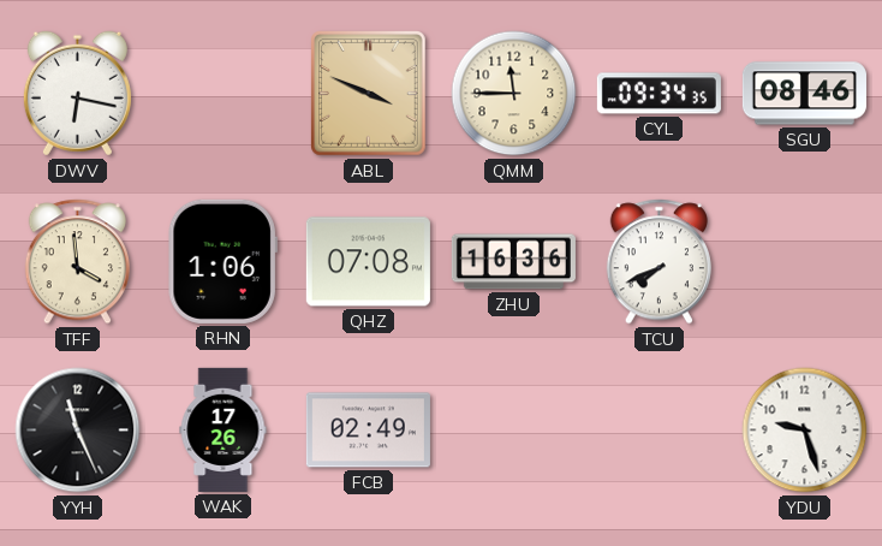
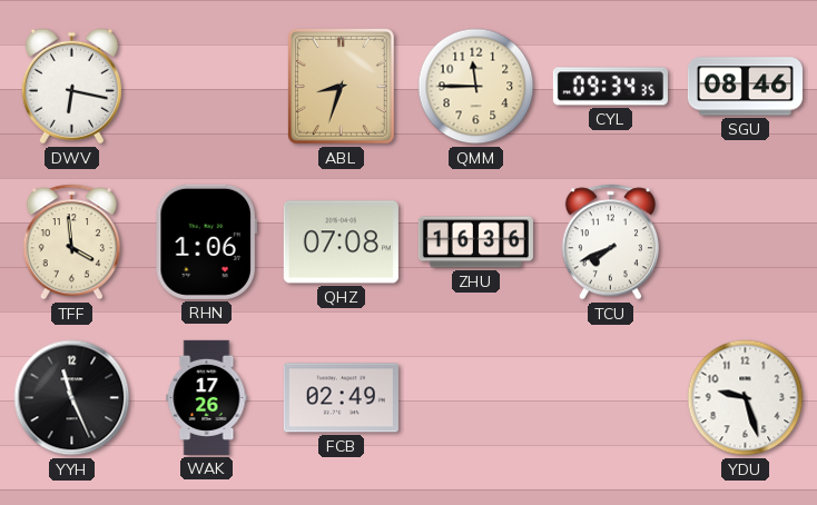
ABL: 3:49 -> 8:33 (342, 87)
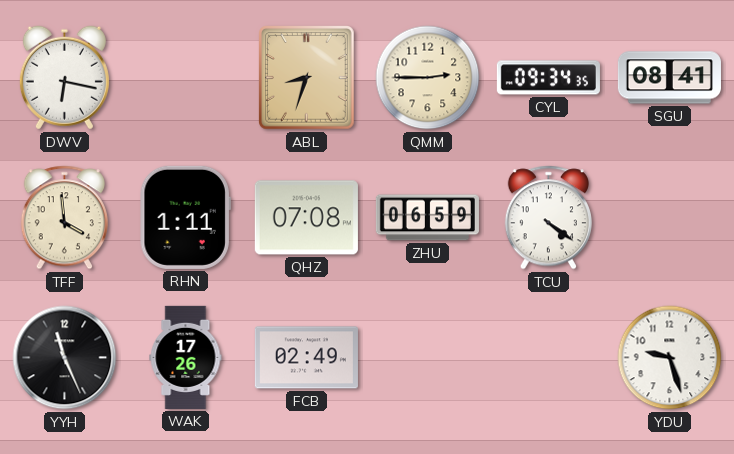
QMM: 11:45 -> 2:45 (428, 78)
SGU: 08:46 -> 08:41 (669, 78)
RHN: 1:06 -> 1:11 (185, 217)
ZHU: 16:36 -> 06:59 (427, 218)
TCU: 7:41 -> 4:21 (548, 218)
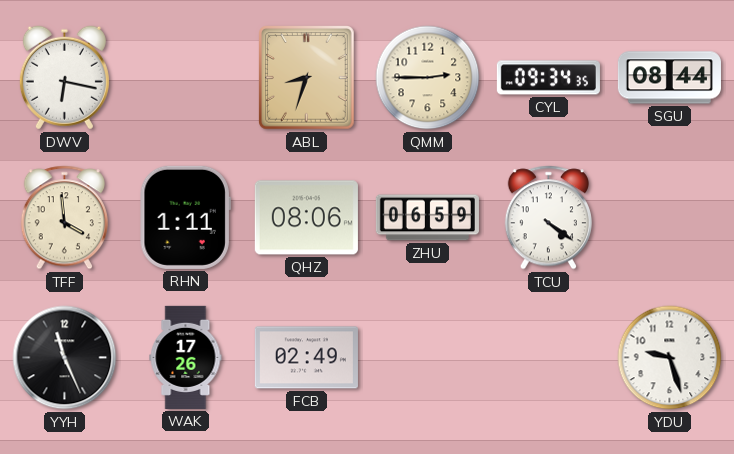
SGU: 08:41 -> 08:44 (669, 78)
QHZ: 07:08 -> 08:06 (306, 218)
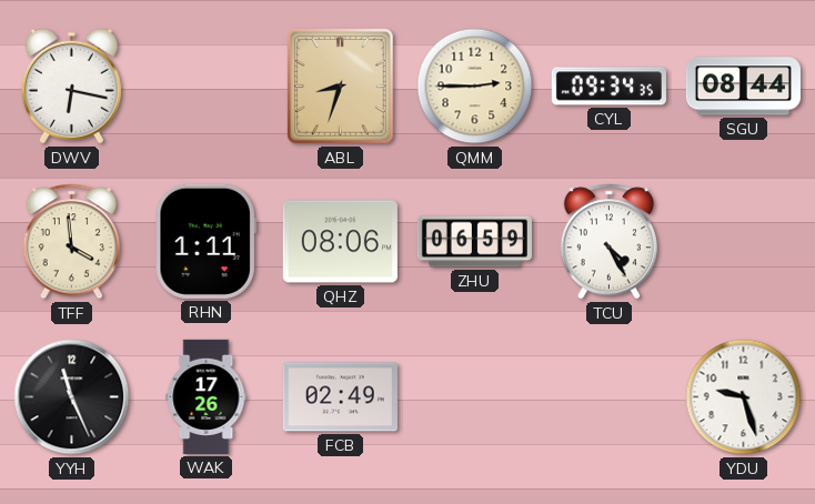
TCU: 4:21 -> 4:25 (608, 242)
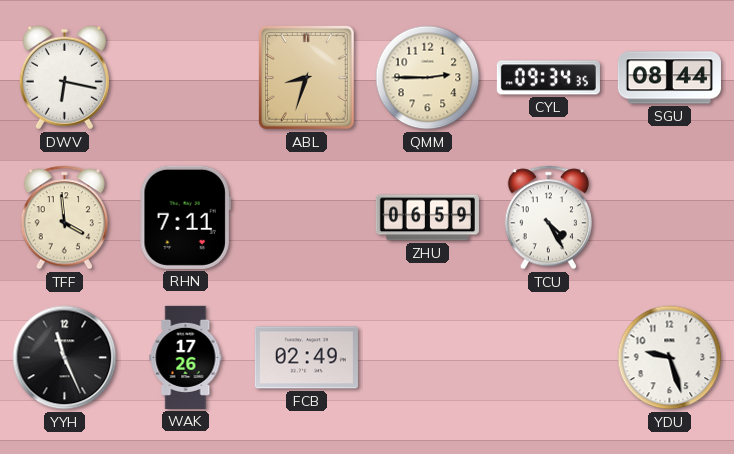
RHN: 1:11 -> 7:11 (185, 217)
QHZ: 08:06 -> none (340, 242)
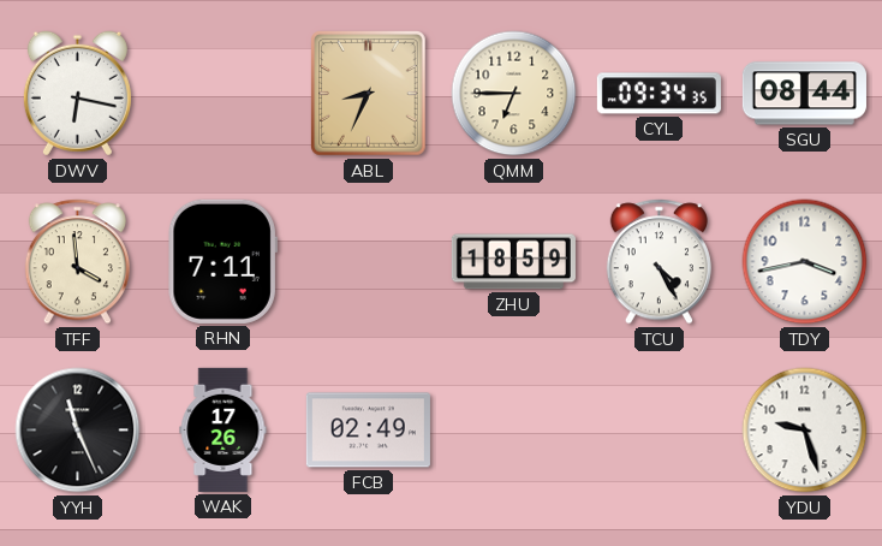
ABL: 8:33 -> 8:34 (369, 94)
QMM: 2:45 -> 6:45 (514, 94)
ZHU: 06:59 -> 18:59 (513, 262)
TDY: none -> 3:43 (805, 262)
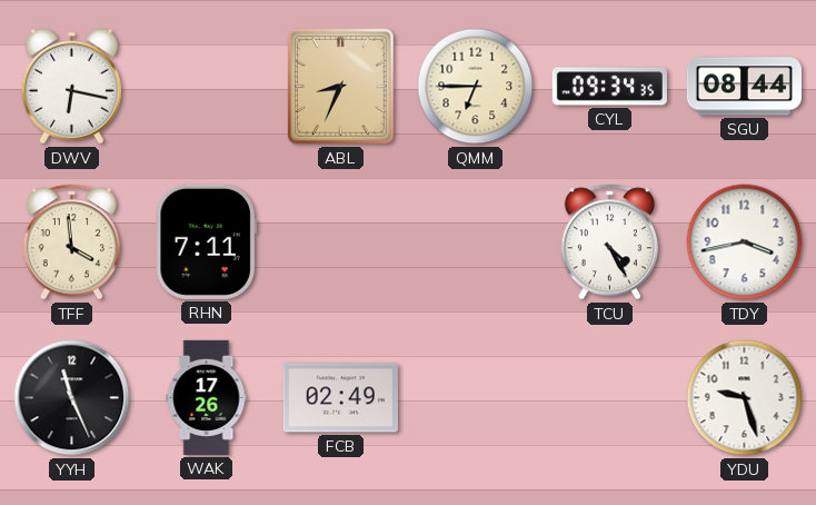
ZHU: 18:59 -> none (513, 262)
